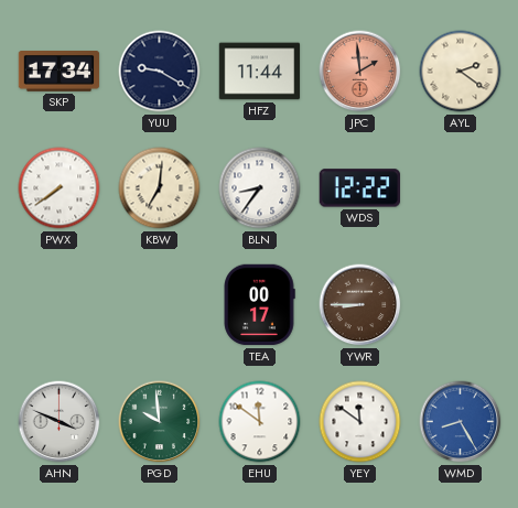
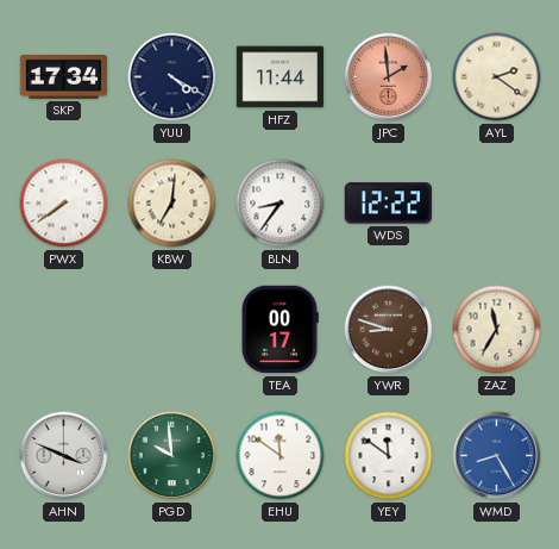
YUU: 9:20 -> 4:20 (172, 77)
YWR: 8:45 -> 8:48 (389, 330)
ZAZ: none -> 11:35 (497, 330)
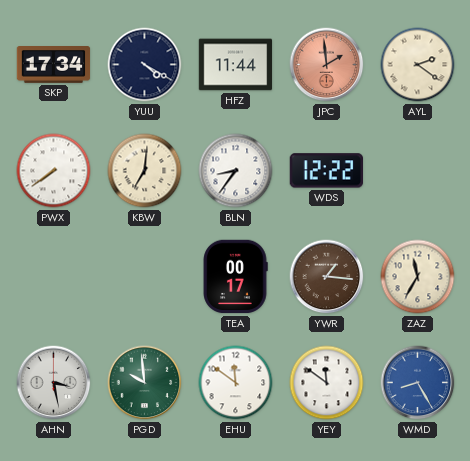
YWR: 8:48 -> 1:16 (327, 277)
AHN: 3:49 -> 3:28 (54, 383)
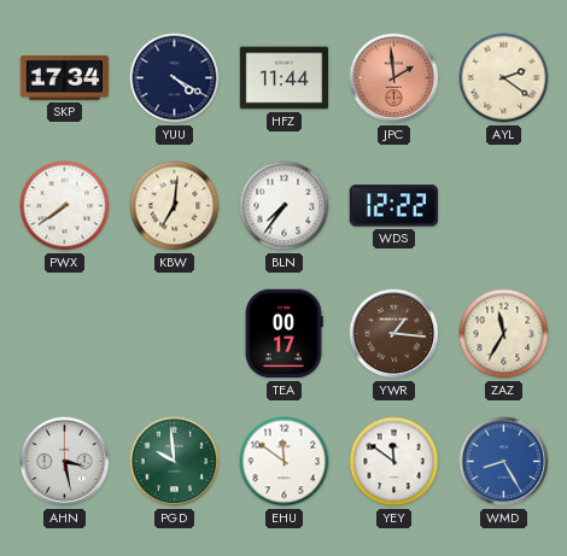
BLN: 8:36 -> 7:36 (285, 206)
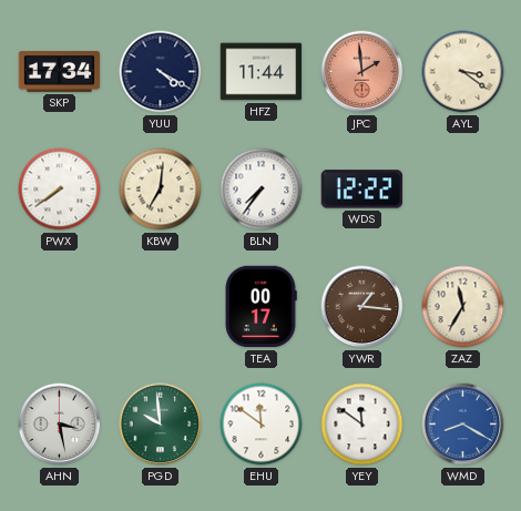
AYL: 2:21 -> 3:21 (463, 72)
WMD: 8:25 -> 8:20 (463, 425)
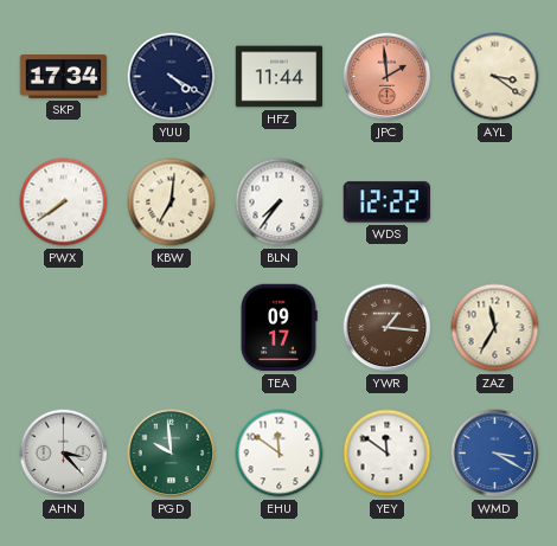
TEA: 00:17 -> 09:17 (278, 328)
AHN: 3:28 -> 3:23 (64, 454)
WMD: 8:20 -> 3:20 (495, 454)
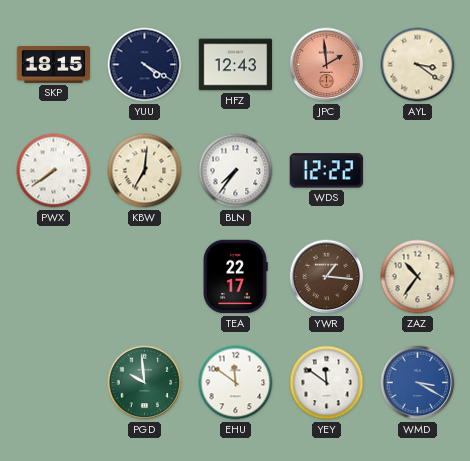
SKP: 17:34 -> 18:15 (54, 65)
HFZ: 11:44 -> 12:43 (236, 65)
TEA: 09:17 -> 22:17 (235, 277)
ZAZ: 11:35 -> 10:36 (418, 277)
AHN: 3:23 -> none (64, 454)
